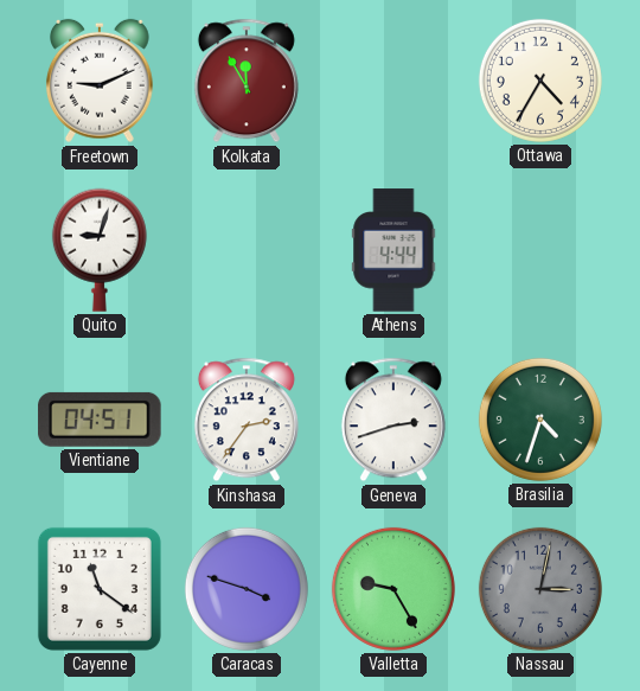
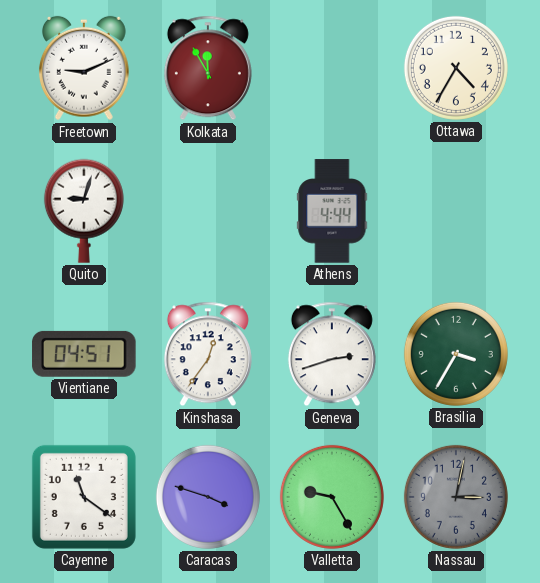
Kinshasa: 2:36 -> 12:36 (208, 354)
Brasilia: 4:33 -> 3:35 (456, 354)
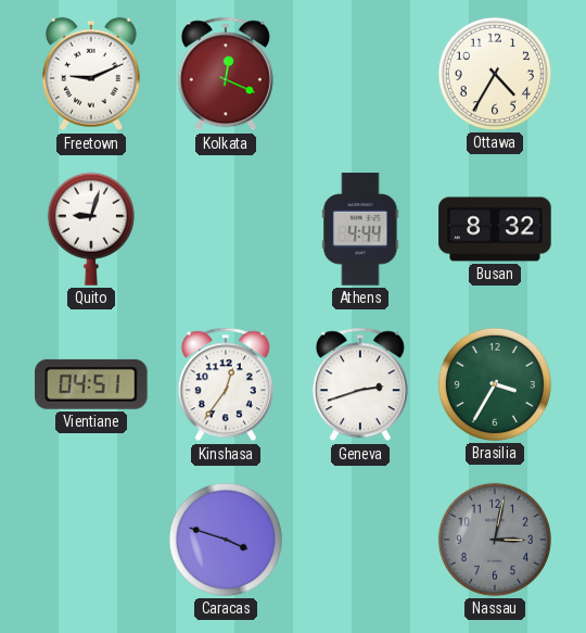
Kolkata: 11:55 -> 12:19 (226, 74)
Busan: none -> 8:32 (495, 229)
Cayenne: 11:21 -> none (84, 497)
Valletta: 9:25 -> none (332, 497)
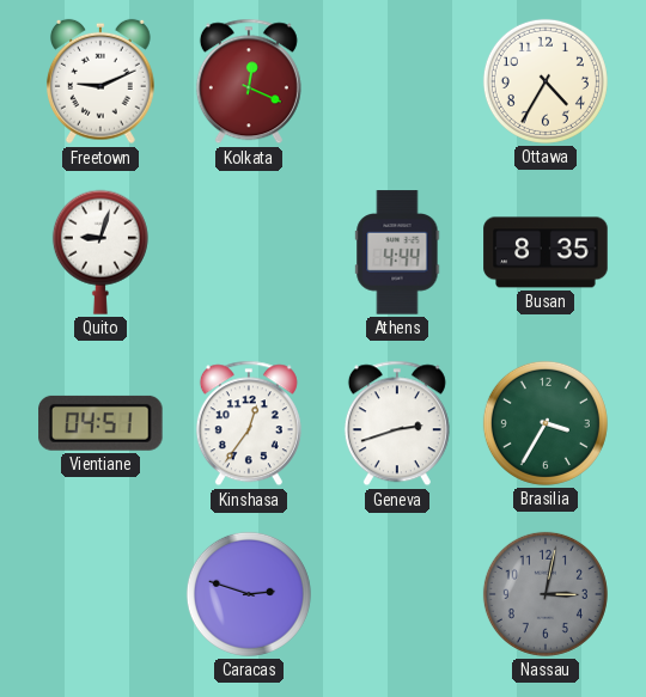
Busan: 8:32 -> 8:35 (546, 252)
Caracas: 3:48 -> 2:48 (249, 594)
